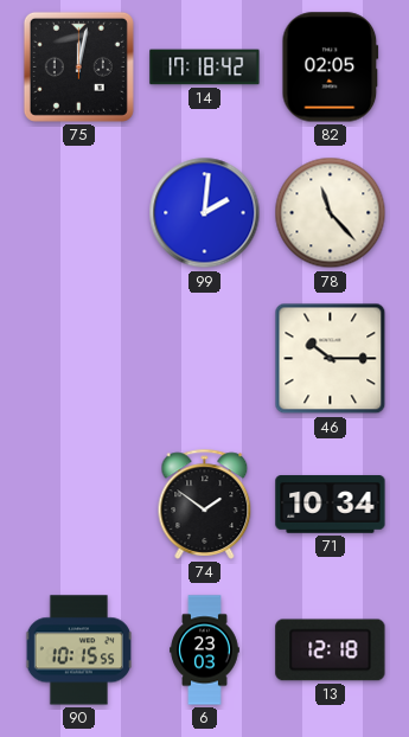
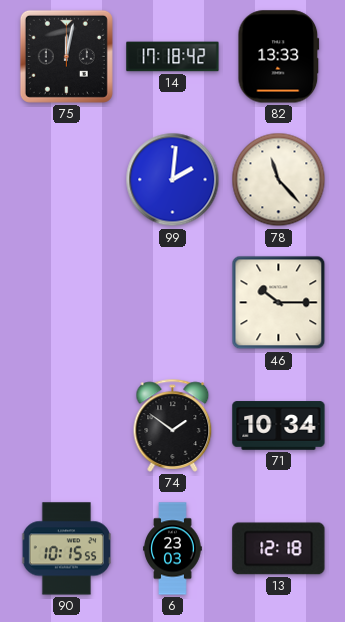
82: 02:05 -> 13:33 (279, 57)
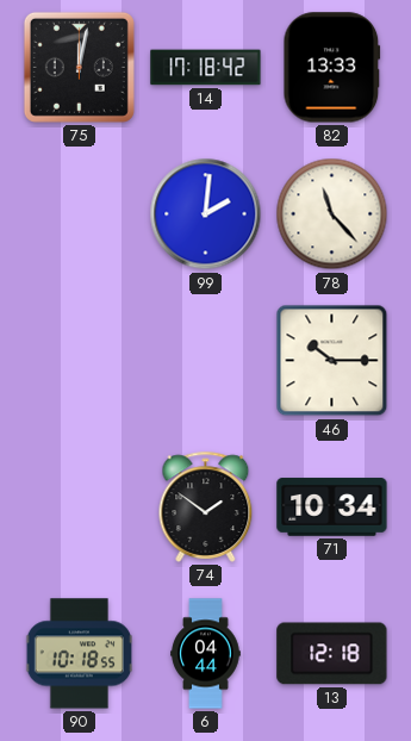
90: 10:15 -> 10:18 (79, 654)
6: 23:03 -> 04:44 (206, 654)
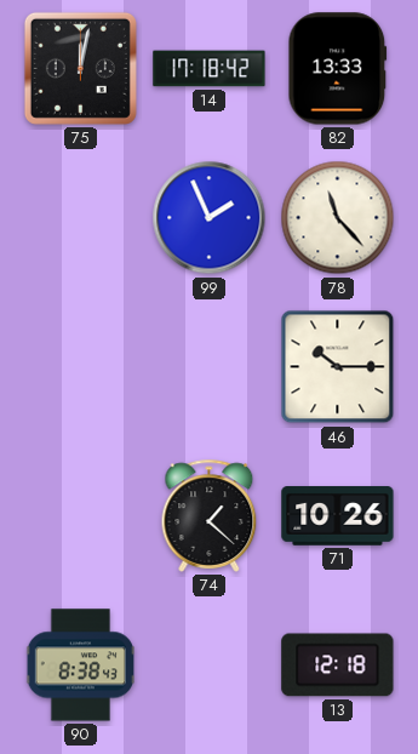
99: 2:01 -> 1:56 (210, 218)
74: 1:51 -> 1:22 (210, 515)
71: 10:34 -> 10:26 (338, 516)
90: 10:18 -> 8:38 (80, 666)
6: 04:44 -> none (206, 654)
